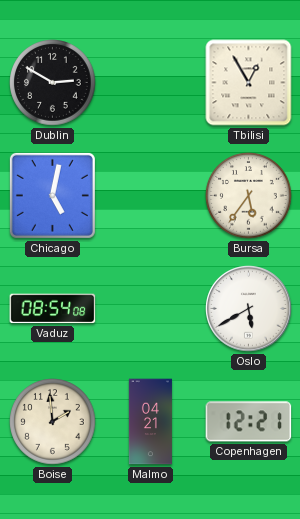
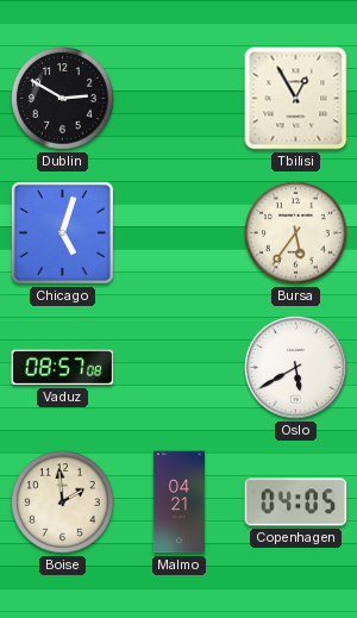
Chicago: 5:02 -> 5:03 (62, 232)
Vaduz: 08:54 -> 08:57 (63, 368)
Copenhagen: 12:21 -> 04:05 (296, 502)
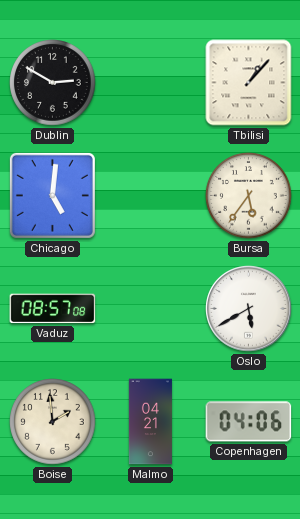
Tbilisi: 12:55 -> 1:07 (249, 83)
Chicago: 5:03 -> 5:01 (52, 195)
Copenhagen: 04:05 -> 04:06 (249, 422)
